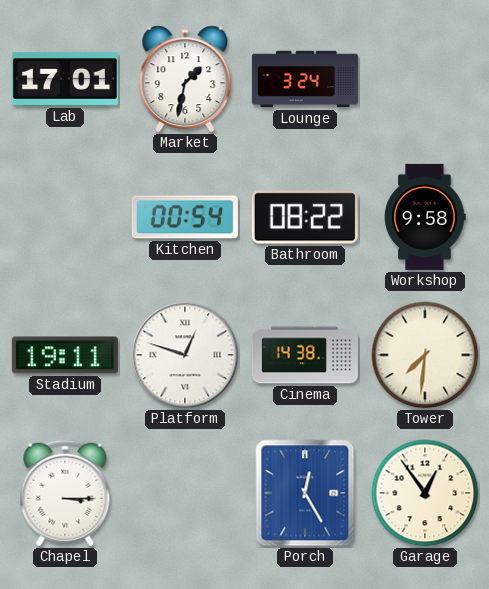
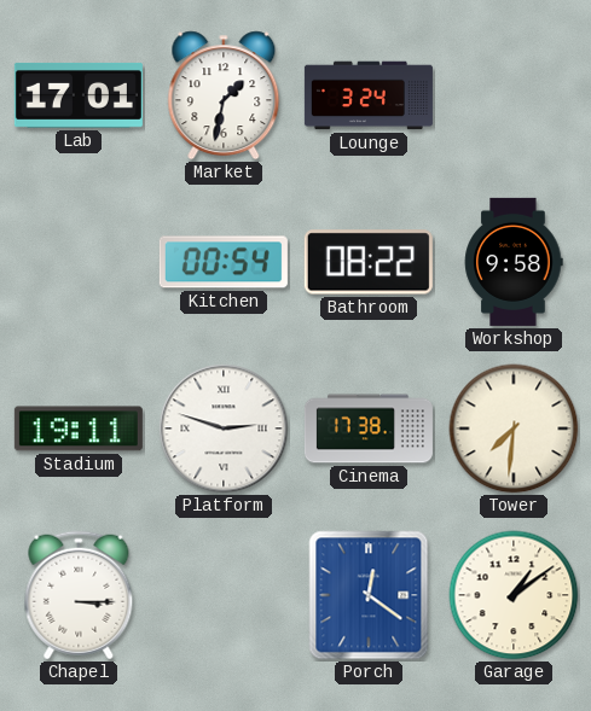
Platform: 12:48 -> 2:48 (224, 429)
Cinema: 14:38 -> 17:38 (369, 429)
Porch: 12:25 -> 12:21 (369, 595)
Garage: 12:54 -> 1:09 (514, 595)
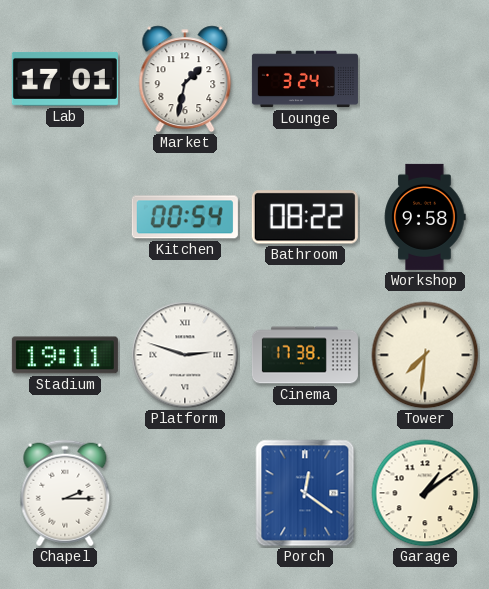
Chapel: 3:15 -> 2:15 (65, 493)
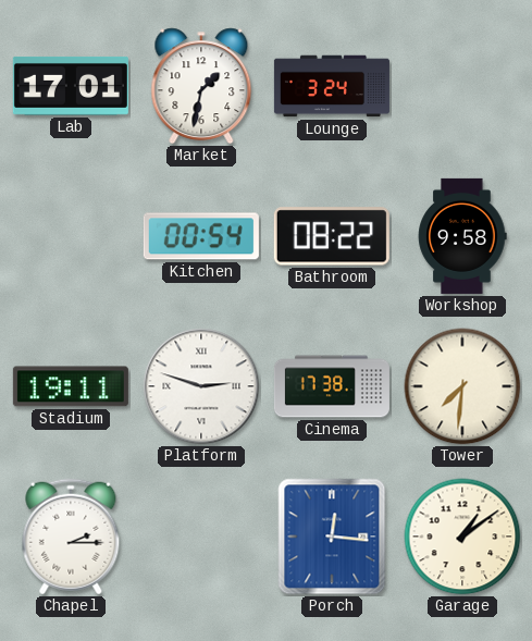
Porch: 12:21 -> 12:16 (332, 537)
